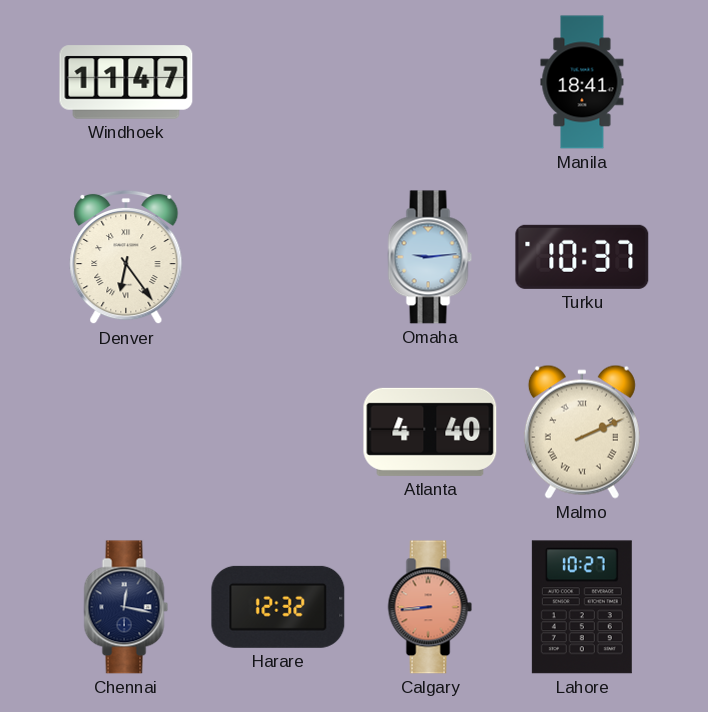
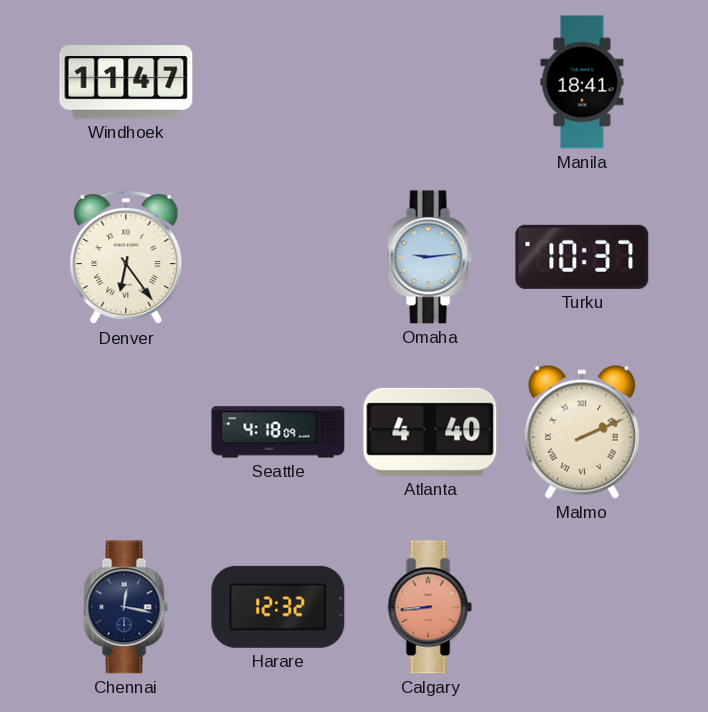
Seattle: none -> 4:18 (278, 432)
Lahore: 10:27 -> none (582, 607)
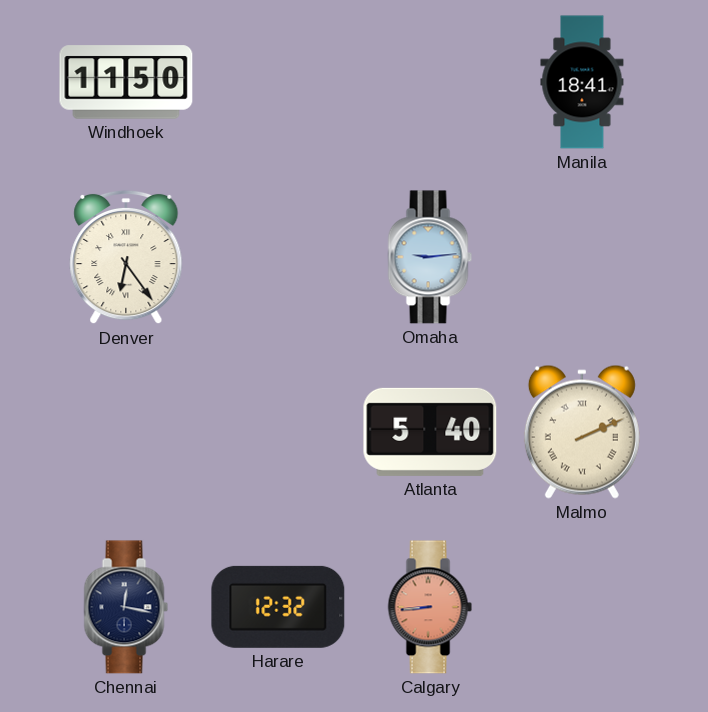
Windhoek: 11:47 -> 11:50 (126, 82)
Turku: 10:37 -> none (582, 257)
Seattle: 4:18 -> none (278, 432)
Atlanta: 4:40 -> 5:40 (430, 432)
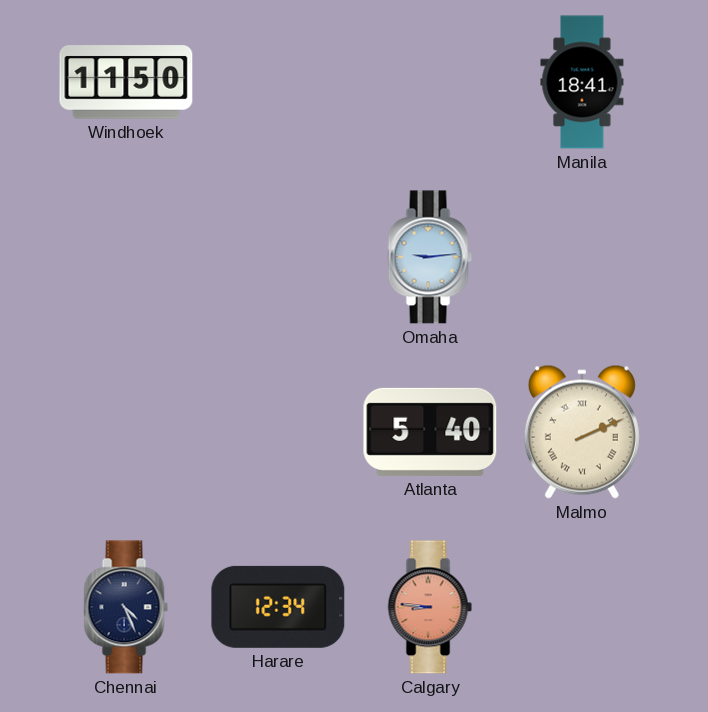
Denver: 6:24 -> none (126, 257)
Chennai: 12:17 -> 4:26 (126, 607)
Harare: 12:32 -> 12:34 (278, 607)
Calgary: 8:44 -> 8:46 (430, 607)
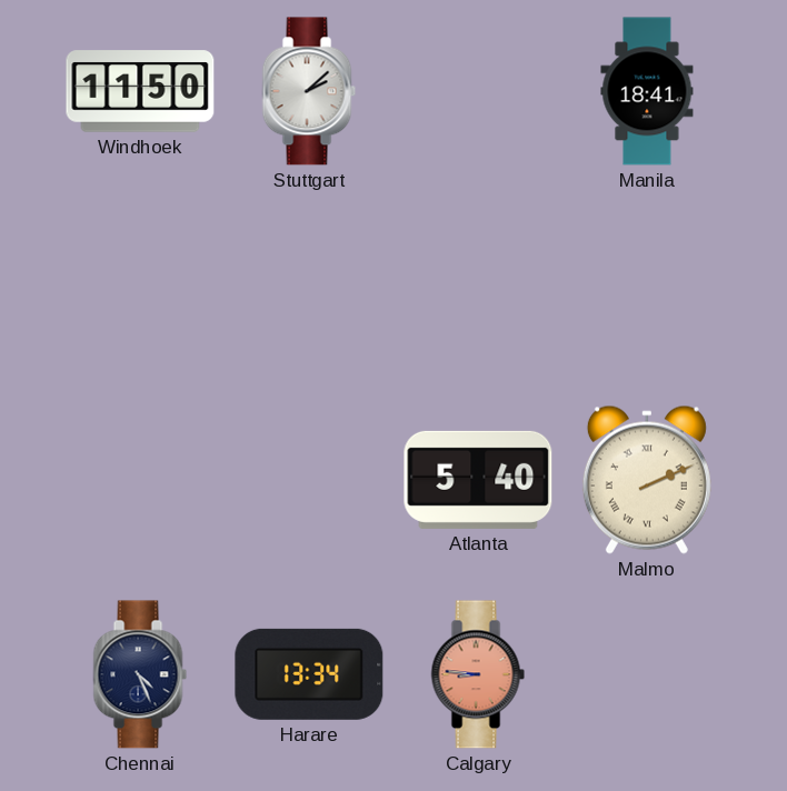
Stuttgart: none -> 2:08 (309, 91)
Omaha: 9:14 -> none (430, 257)
Harare: 12:34 -> 13:34 (309, 674)
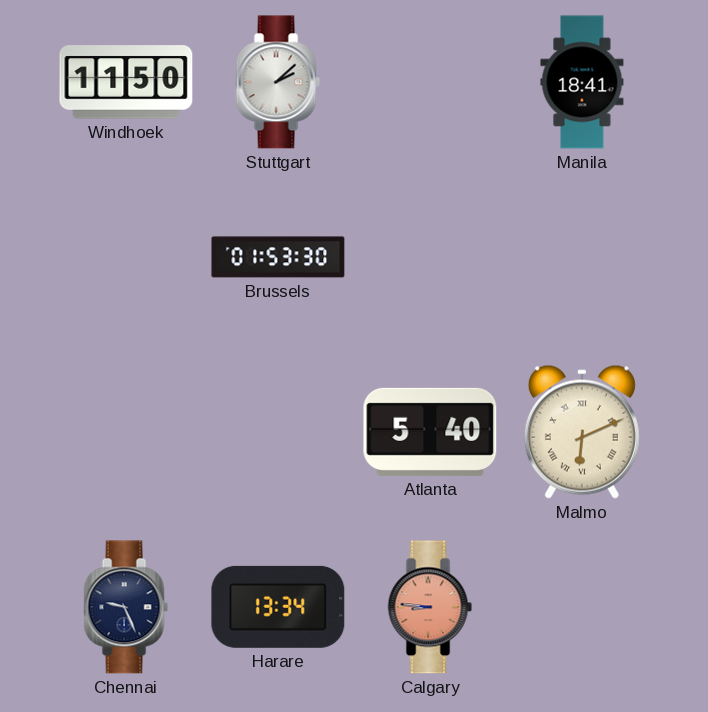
Brussels: none -> 01:53 (278, 257)
Malmo: 2:11 -> 6:11 (582, 432)
Chennai: 4:26 -> 9:26 (126, 607)
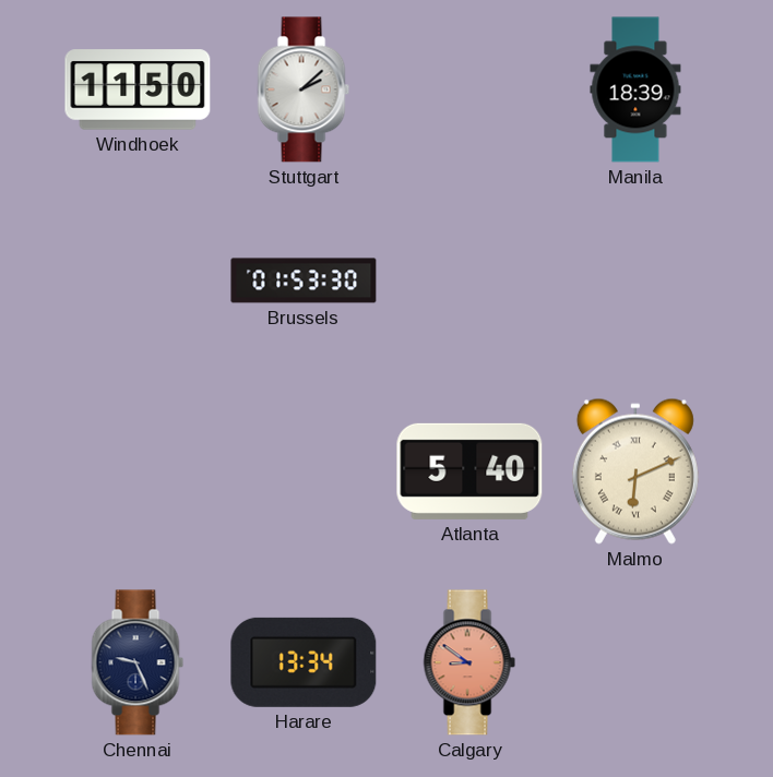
Manila: 18:41 -> 18:39 (635, 89)
Calgary: 8:46 -> 8:51 (469, 662)
